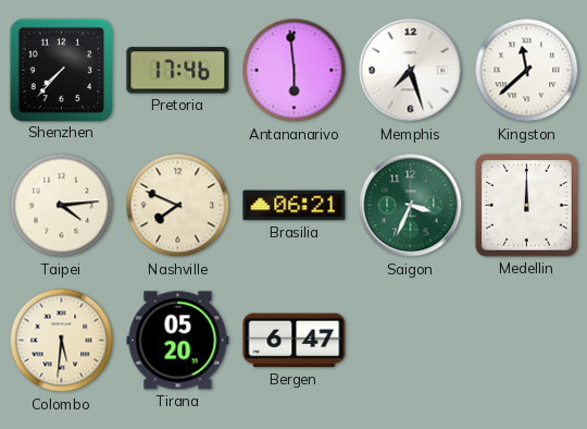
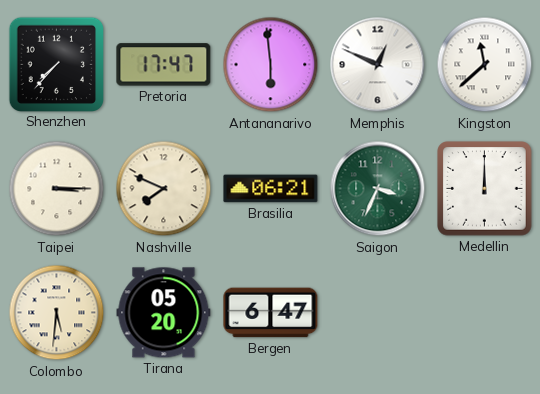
Pretoria: 17:46 -> 17:47 (164, 65)
Memphis: 7:27 -> 12:49 (378, 65)
Taipei: 4:14 -> 3:15 (57, 189)
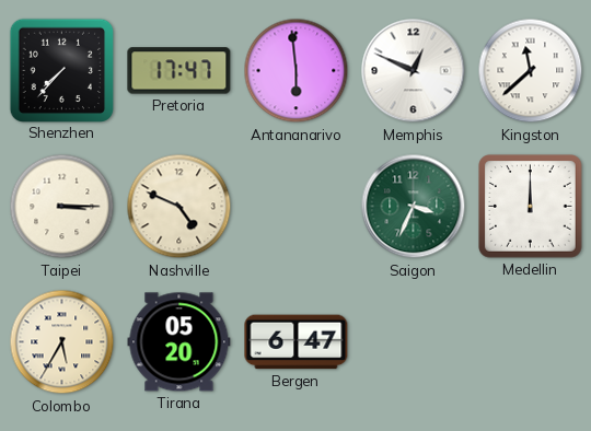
Nashville: 7:49 -> 4:49 (179, 207)
Brasilia: 06:21 -> none (271, 189)
Colombo: 5:31 -> 5:35 (62, 342)
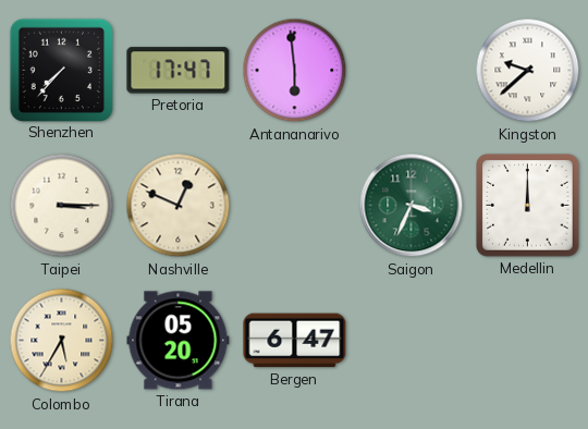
Memphis: 12:49 -> none (414, 71)
Kingston: 11:38 -> 9:38 (528, 71)
Nashville: 4:49 -> 12:49 (179, 206)
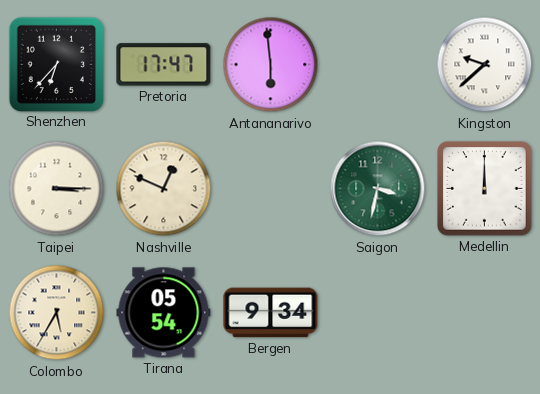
Shenzhen: 7:37 -> 6:37 (56, 64)
Saigon: 3:34 -> 3:32 (378, 189)
Tirana: 05:20 -> 05:54 (164, 313)
Bergen: 6:47 -> 9:34 (271, 313)
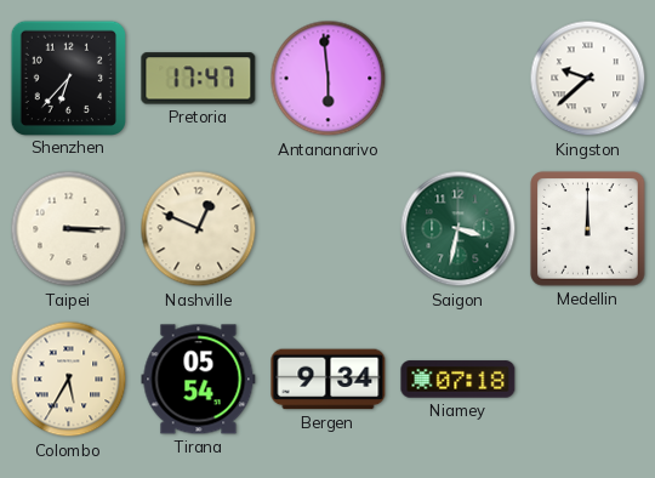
Niamey: none -> 07:18 (458, 380)
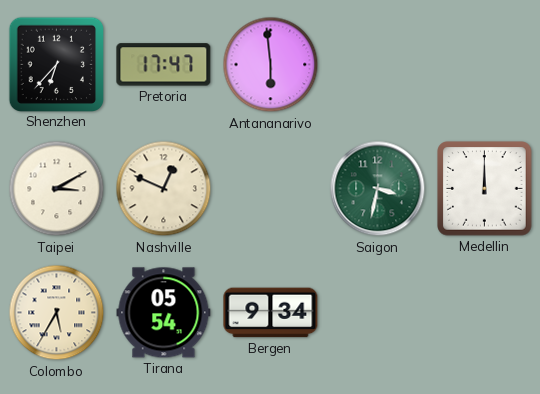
Kingston: 9:38 -> none (588, 79)
Taipei: 3:15 -> 3:10 (57, 189)
Niamey: 07:18 -> none (458, 380)
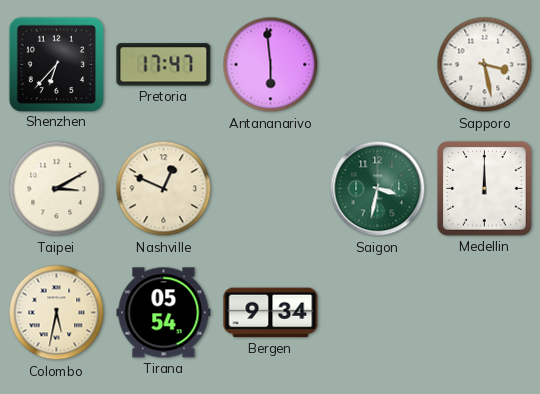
Sapporo: none -> 3:28 (485, 65)
Colombo: 5:35 -> 5:32 (57, 313)
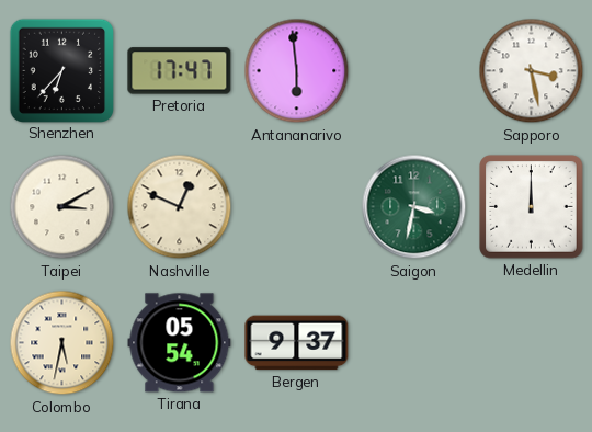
Bergen: 9:34 -> 9:37 (297, 343)
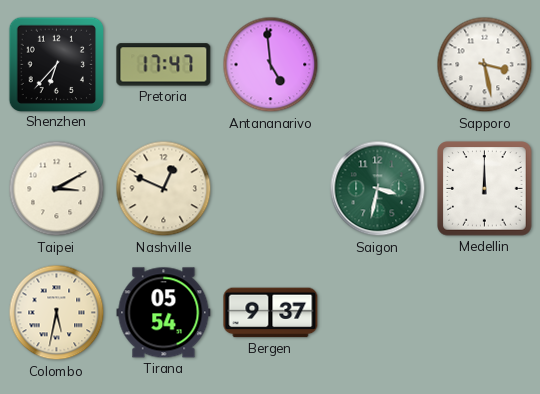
Antananarivo: 5:59 -> 4:59 (271, 65)
